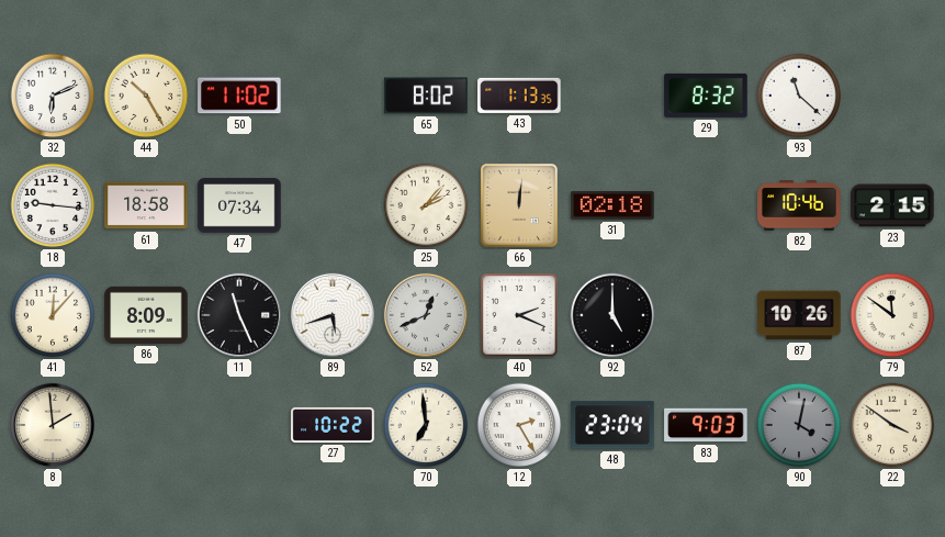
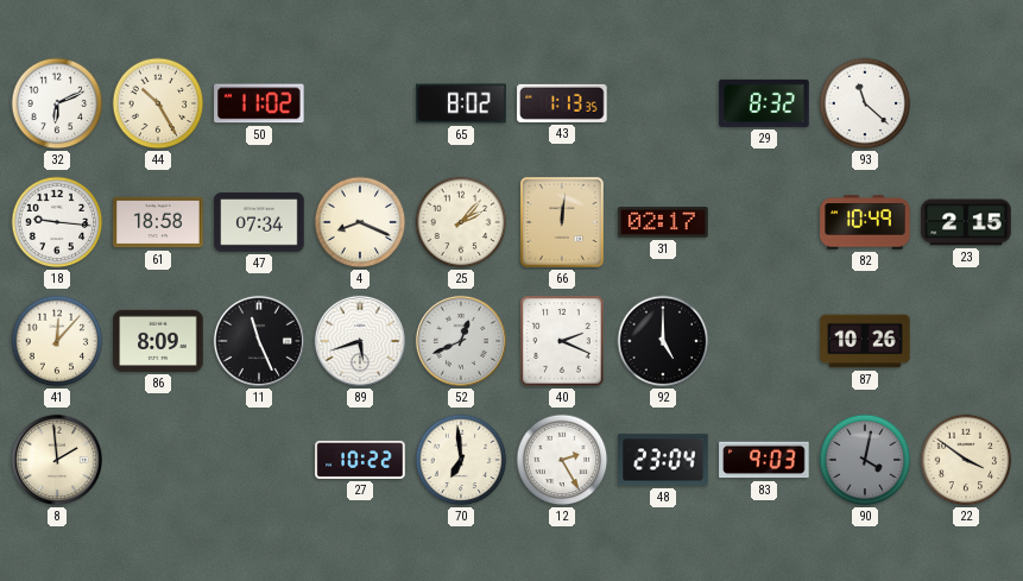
4: none -> 8:19 (360, 222)
31: 02:18 -> 02:17 (663, 222)
82: 10:46 -> 10:49 (865, 222)
79: 11:51 -> none (892, 315)
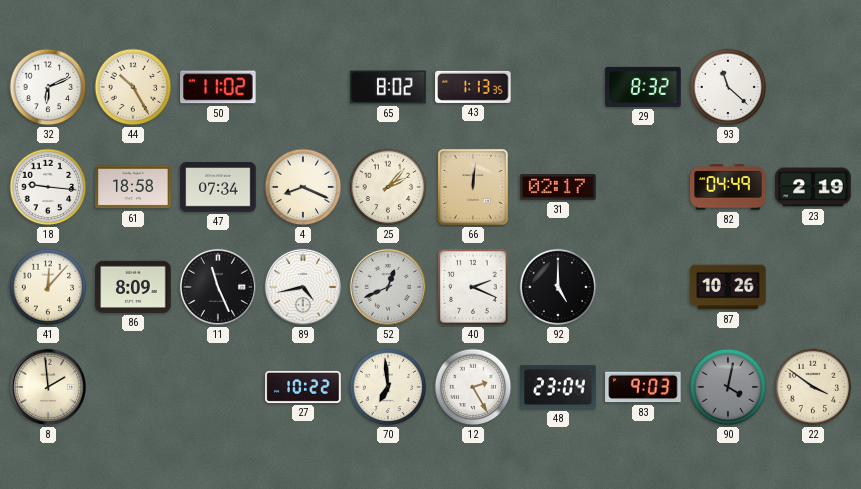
82: 10:49 -> 04:49 (728, 187)
23: 2:15 -> 2:19 (813, 187)
89: 5:42 -> 4:43 (303, 287)
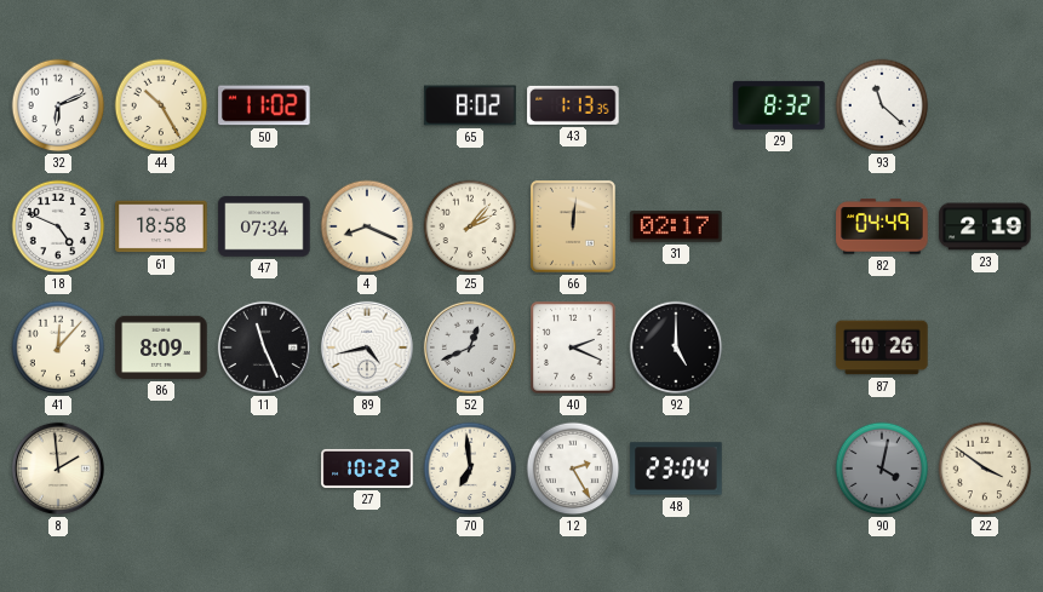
18: 9:16 -> 4:49 (58, 226)
83: 9:03 -> none (643, 387)
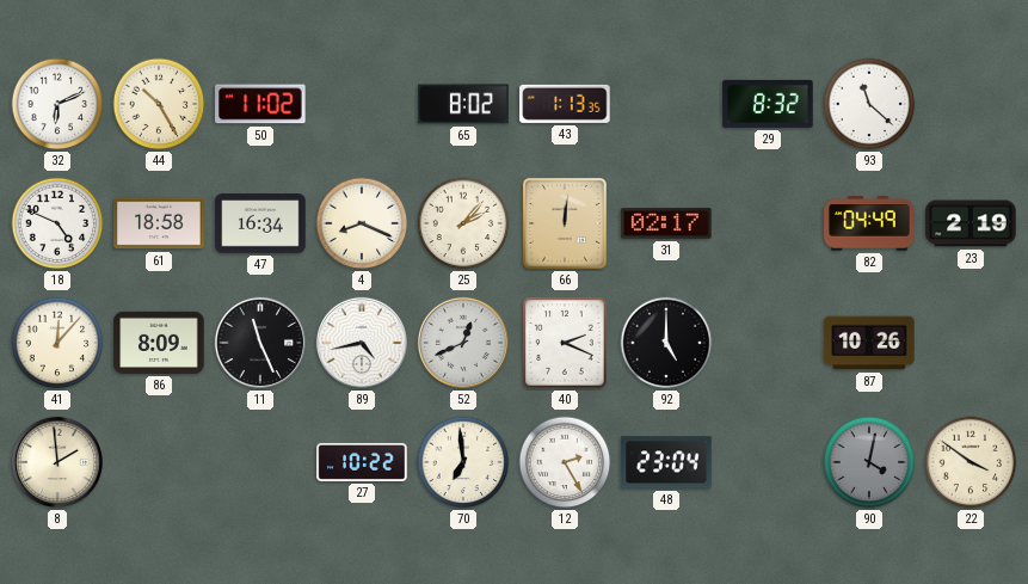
47: 07:34 -> 16:34 (260, 223)
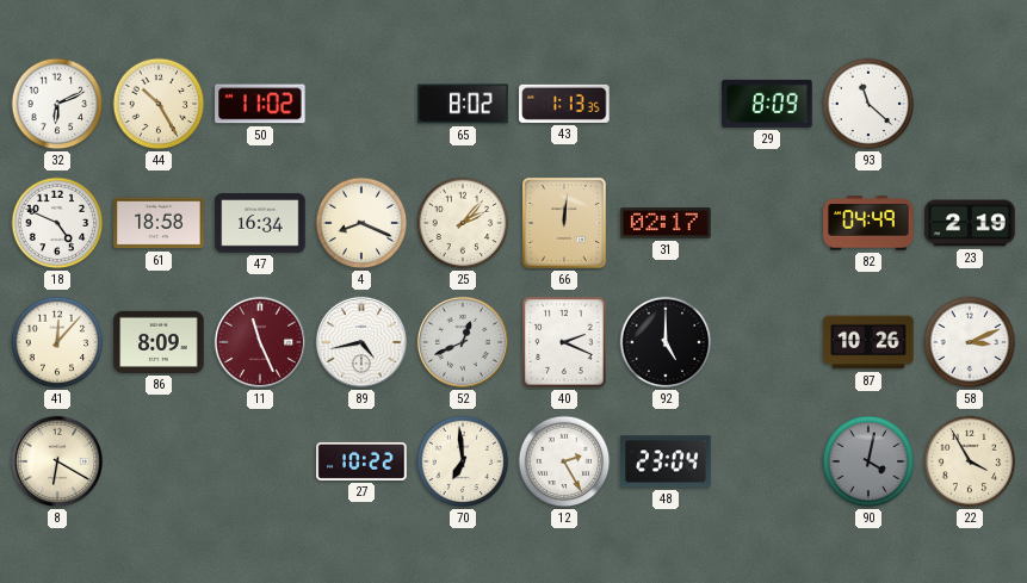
29: 8:32 -> 8:09 (767, 104)
11 dial: black -> burgundy (260, 342)
58: none -> 3:11 (970, 342)
8: 1:59 -> 6:20 (57, 461)
22: 3:51 -> 3:55 (970, 461)
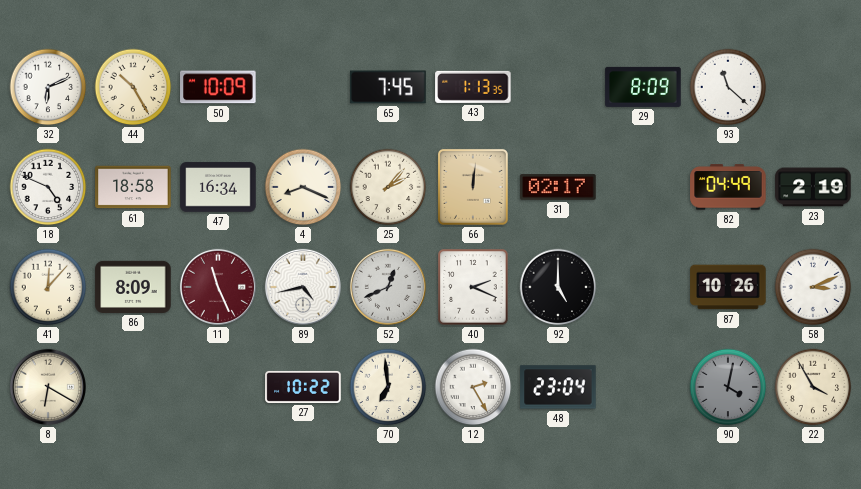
50: 11:02 -> 10:09 (218, 87)
65: 8:02 -> 7:45 (388, 87)
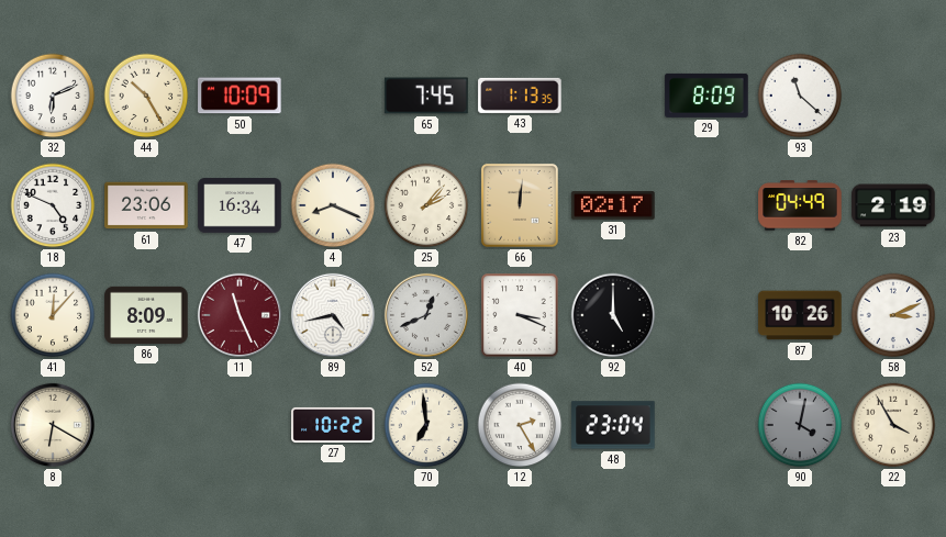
61: 18:58 -> 23:06 (146, 205)
40: 2:19 -> 3:19 (520, 315)
